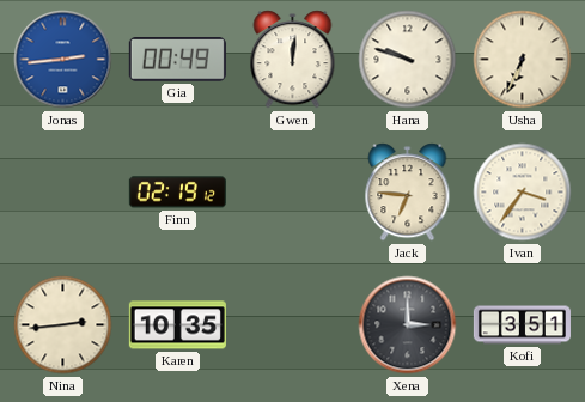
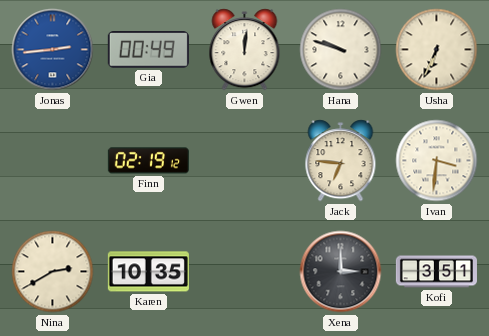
Ivan: 3:36 -> 3:31 (437, 161)
Nina: 2:44 -> 2:40 (53, 272)
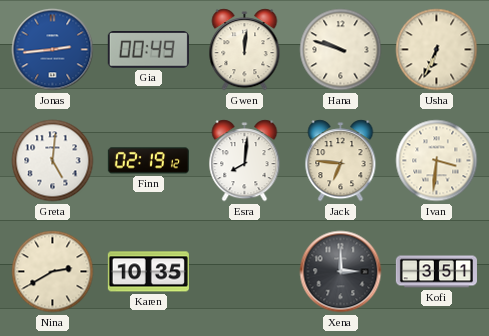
Greta: none -> 5:01 (53, 161)
Esra: none -> 8:01 (245, 161)
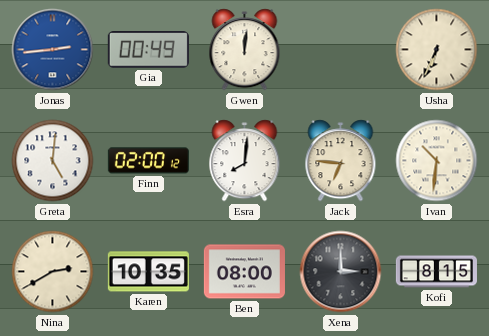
Hana: 9:48 -> none (341, 50)
Finn: 02:19 -> 02:00 (148, 161)
Ivan: 3:31 -> 10:31 (437, 161)
Ben: none -> 08:00 (244, 272)
Kofi: 3:51 -> 8:15 (436, 272)
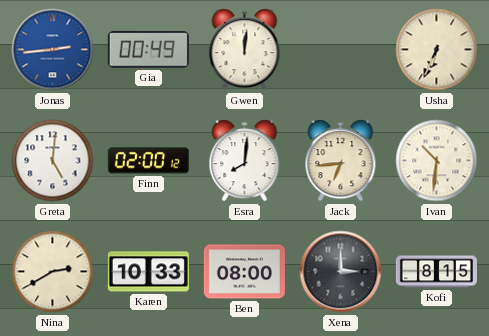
Jack: 6:46 -> 6:44 (341, 161)
Karen: 10:35 -> 10:33 (148, 272)
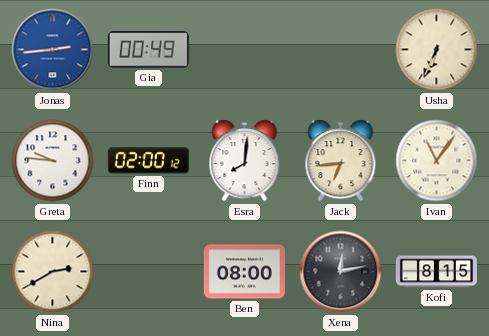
Gwen: 12:01 -> none (245, 50)
Greta: 5:01 -> 9:46 (53, 161)
Ivan: 10:31 -> 11:06 (437, 161)
Karen: 10:33 -> none (148, 272)
Xena: 3:00 -> 12:13 (341, 272)
